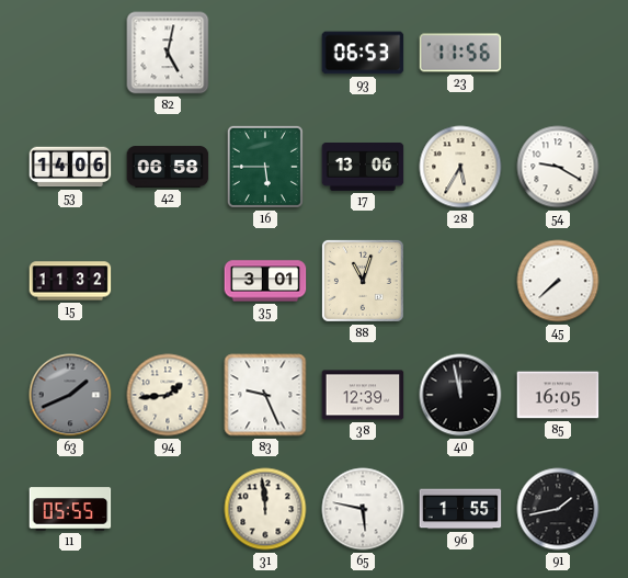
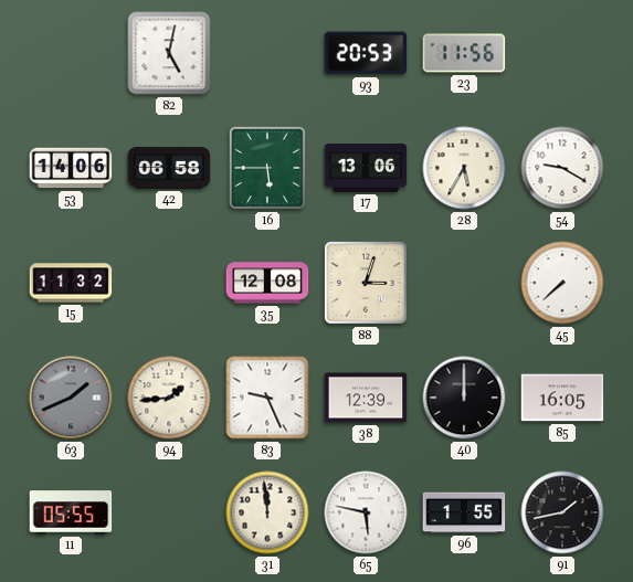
93: 06:53 -> 20:53 (366, 53)
35: 3:01 -> 12:08 (267, 283)
88: 11:03 -> 3:03 (366, 283)
40: 11:58 -> 12:00 (464, 398)
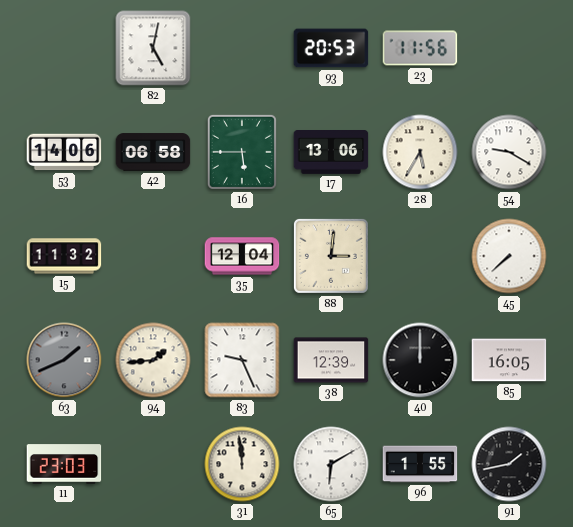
35: 12:08 -> 12:04 (242, 256)
88: 3:03 -> 3:01 (331, 256)
11: 05:55 -> 23:03 (64, 464)
65: 5:47 -> 6:10 (331, 464)
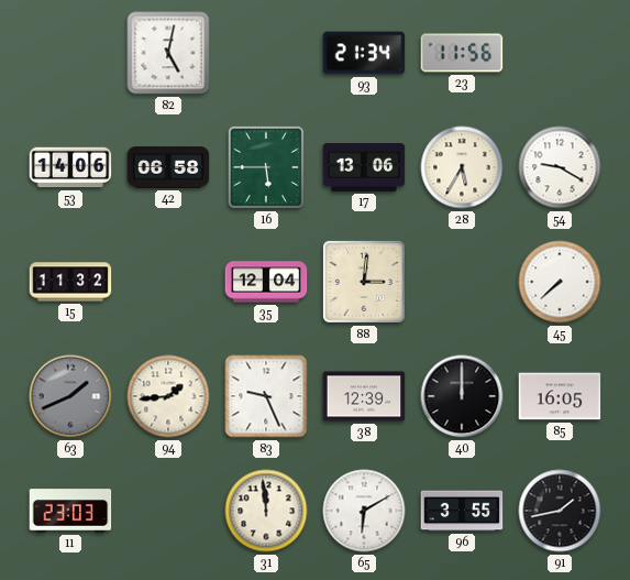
93: 20:53 -> 21:34 (364, 53)
96: 1:55 -> 3:55 (462, 511)
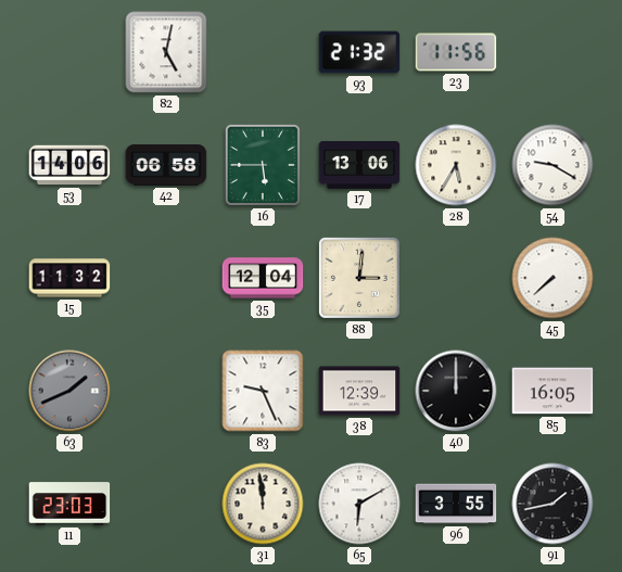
93: 21:34 -> 21:32 (359, 52)
94: 1:44 -> none (168, 396)
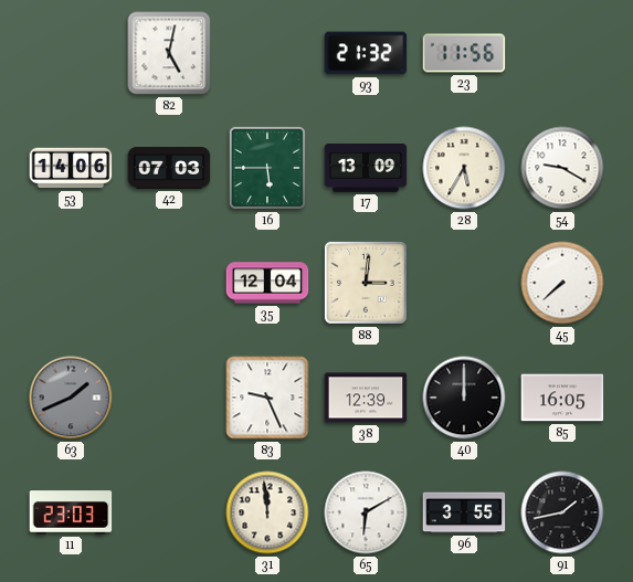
42: 06:58 -> 07:03 (169, 168)
17: 13:06 -> 13:09 (366, 169)
15: 11:32 -> none (69, 278)
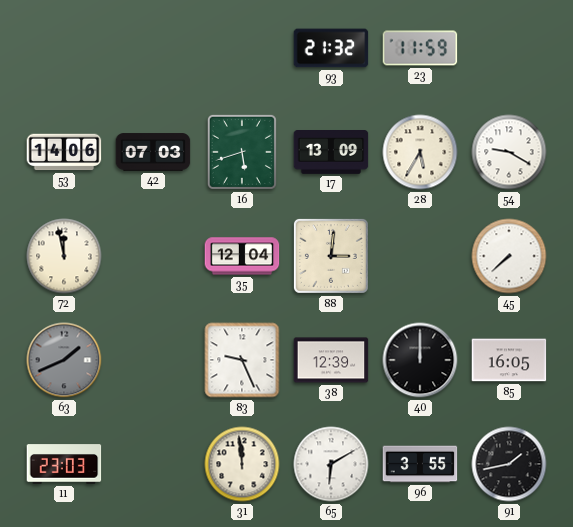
82: 5:02 -> none (169, 53)
23: 11:56 -> 11:59 (420, 48)
16: 5:45 -> 5:42 (242, 152)
72: none -> 11:58 (64, 256)
